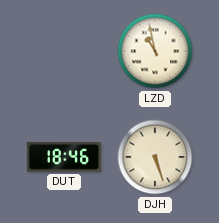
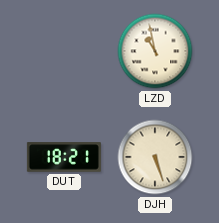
DUT: 18:46 -> 18:21 (64, 157)
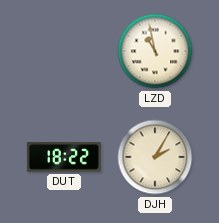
DUT: 18:21 -> 18:22 (64, 157)
DJH: 5:27 -> 2:05 (155, 157)
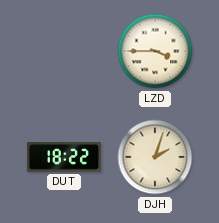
LZD: 10:58 -> 3:45 (155, 51)
DJH: 2:05 -> 2:03 (155, 157)
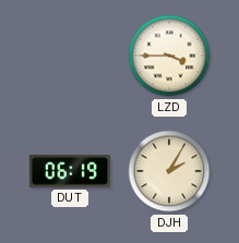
DUT: 18:22 -> 06:19 (70, 171)
DJH: 2:03 -> 2:05 (169, 171)
